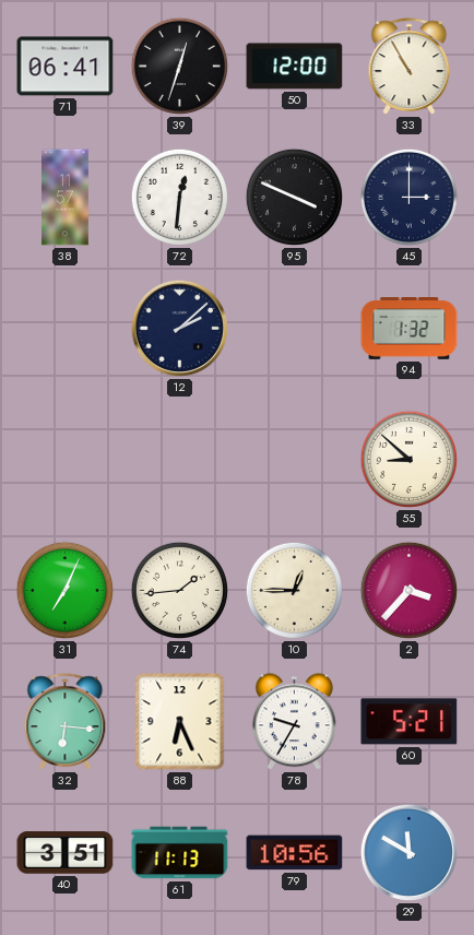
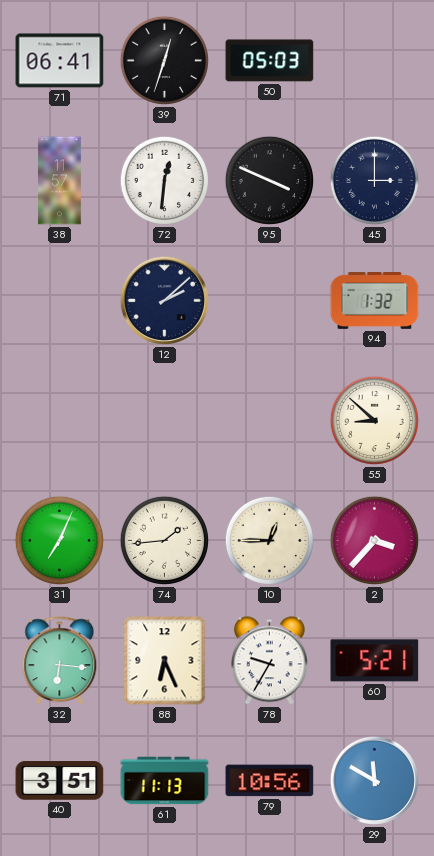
50: 12:00 -> 05:03 (270, 61)
33: 10:55 -> none (410, 67)
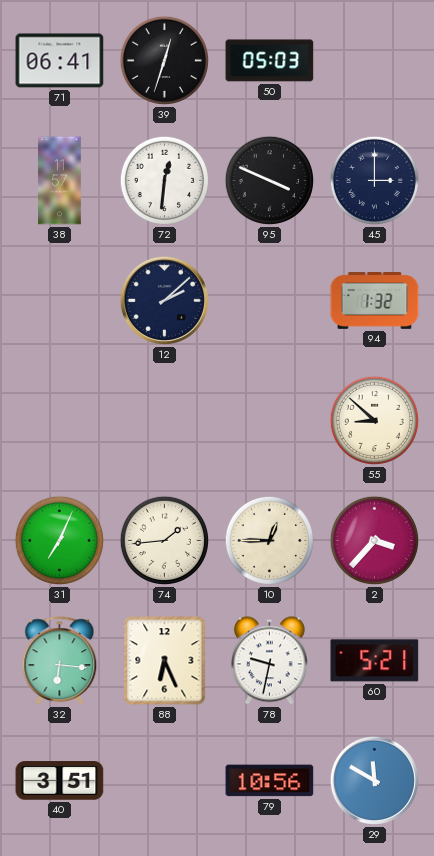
78: 9:35 -> 9:32 (269, 661)
61: 11:13 -> none (165, 781)
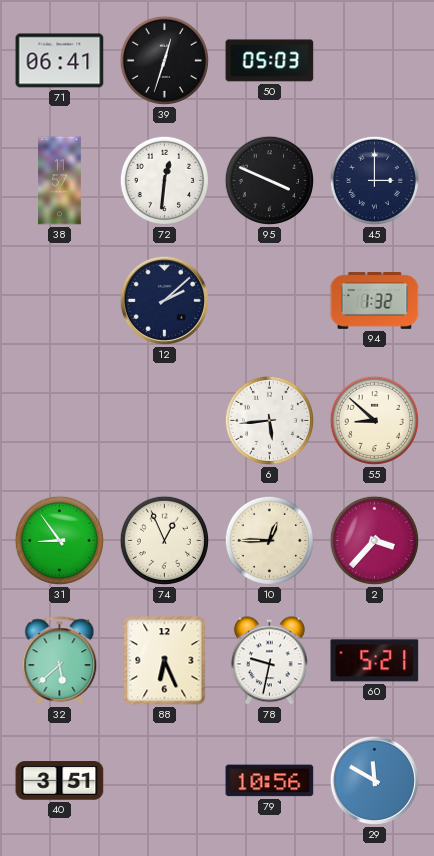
6: none -> 5:44 (269, 420)
31: 7:04 -> 8:54 (59, 540)
74: 1:44 -> 12:56 (164, 540)
32: 6:16 -> 5:38 (60, 661)
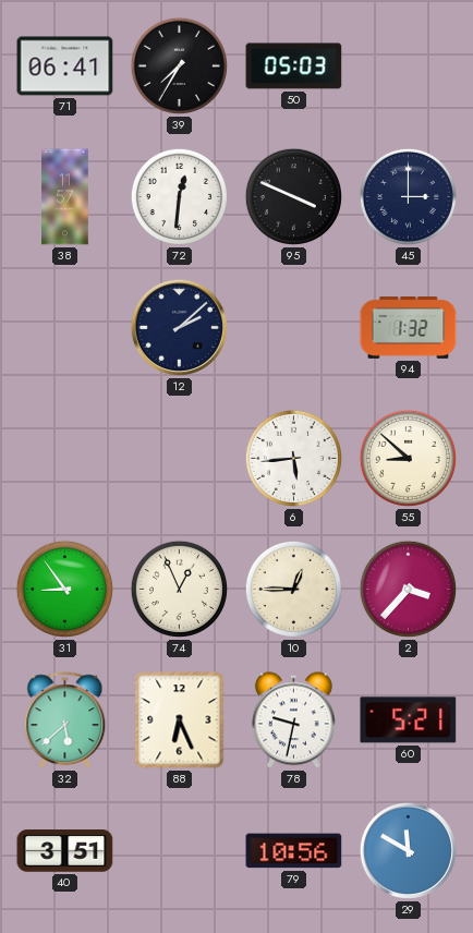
39: 12:33 -> 7:35 (179, 65)
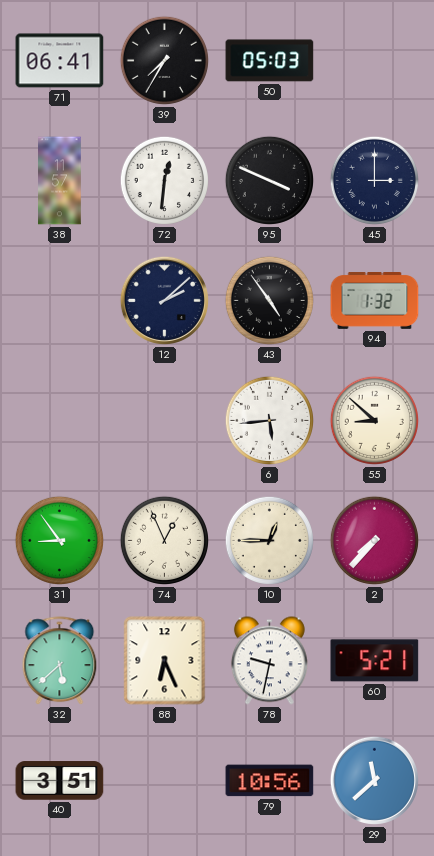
43: none -> 4:54 (269, 300)
2: 3:37 -> 7:37 (374, 540)
29: 11:50 -> 11:38 (374, 780)
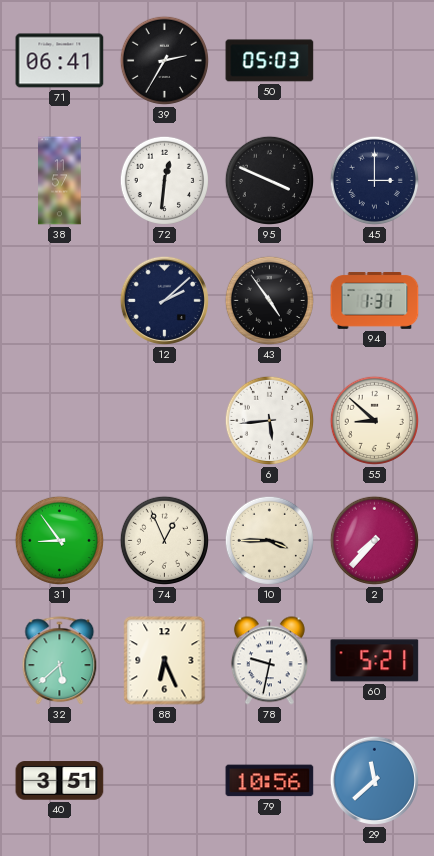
39: 7:35 -> 2:35 (164, 60)
94: 1:32 -> 1:31 (375, 301)
10: 12:45 -> 3:45 (269, 540)
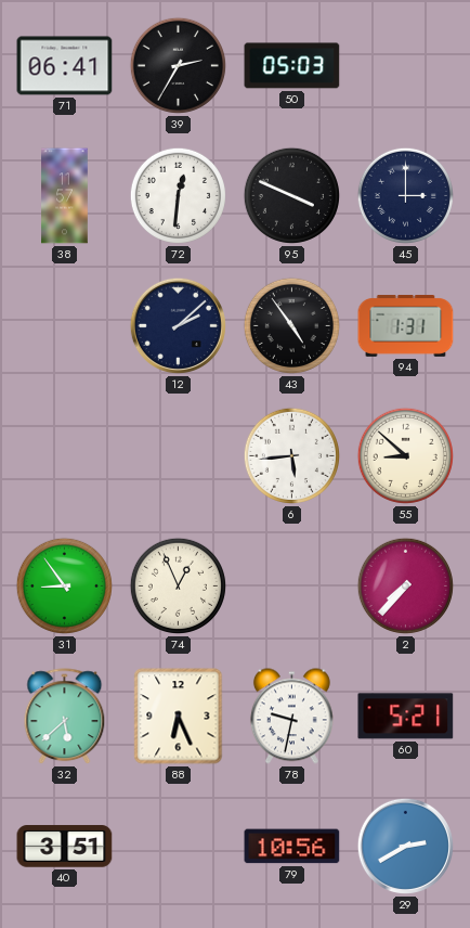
10: 3:45 -> none (269, 540)
29: 11:38 -> 2:40 (405, 846)
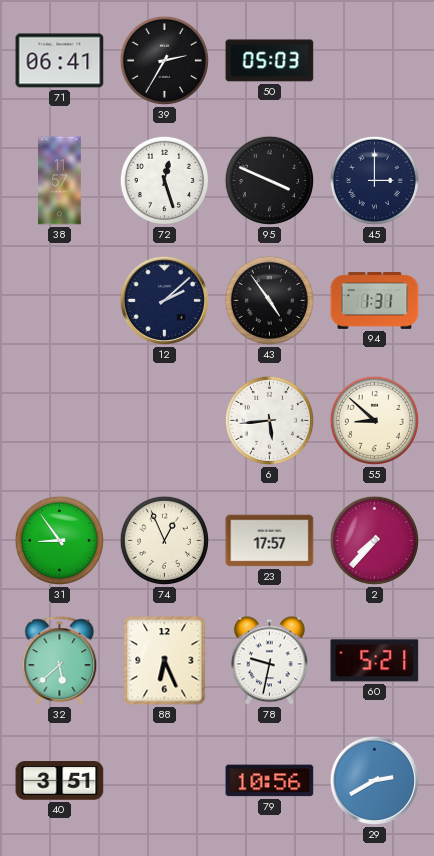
72: 12:31 -> 12:27 (164, 180)
23: none -> 17:57 (270, 541)
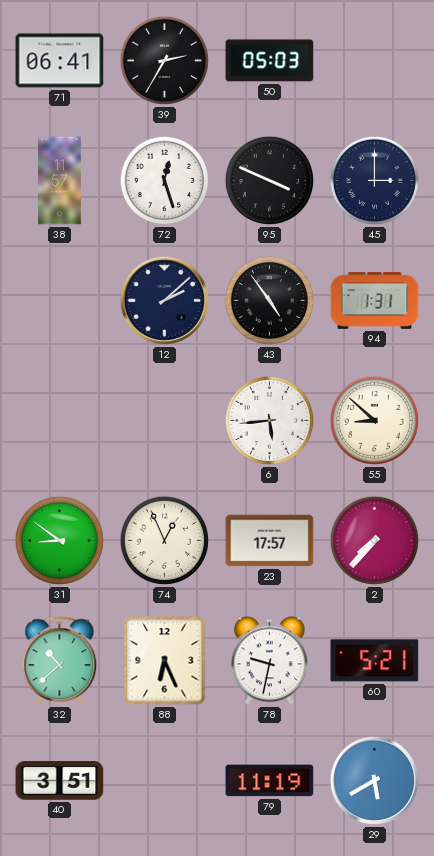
31: 8:54 -> 8:51 (59, 540)
32: 5:38 -> 10:38 (60, 661)
79: 10:56 -> 11:19 (270, 781)
29: 2:40 -> 5:40 (374, 780)
